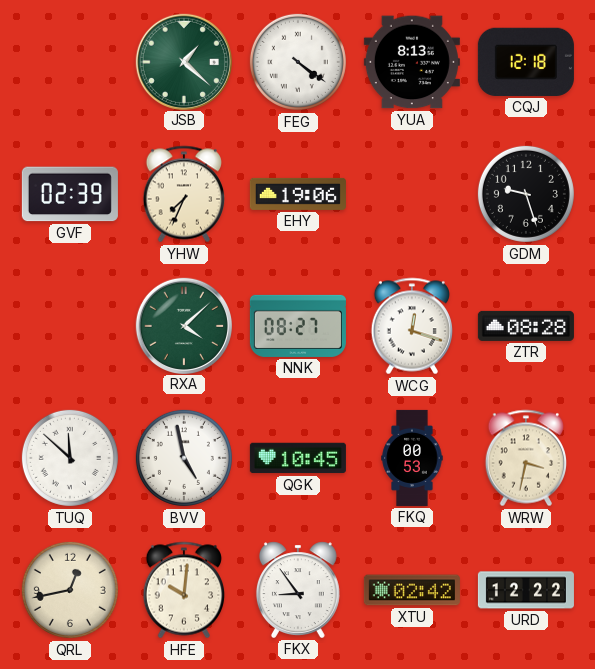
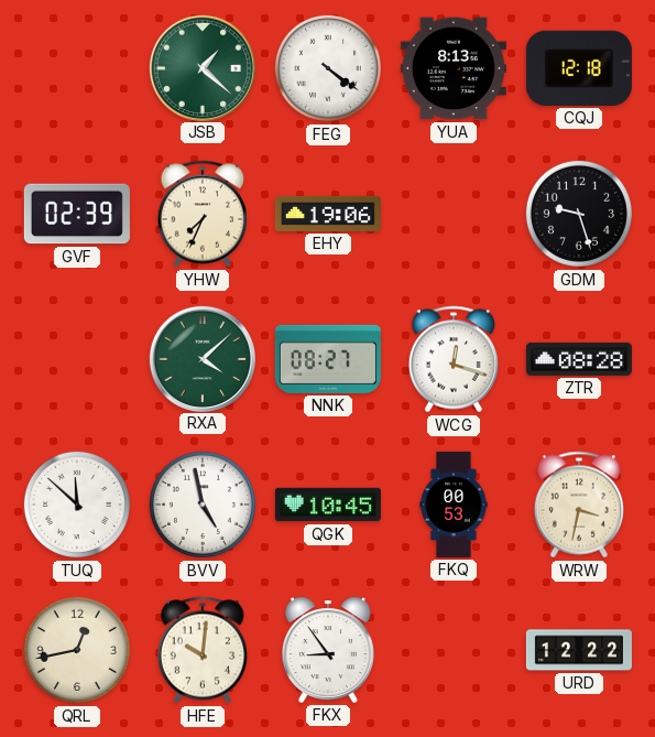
XTU: 02:42 -> none (412, 590)
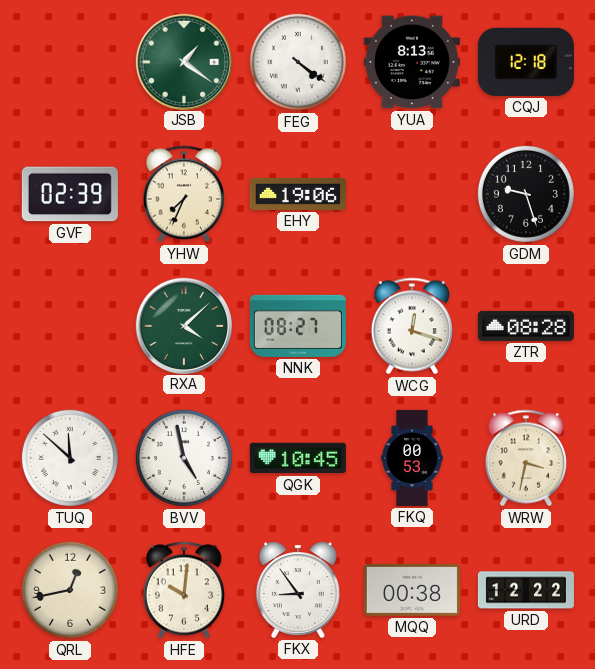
JSB: 1:22 -> 1:21 (183, 61)
MQQ: none -> 00:38 (412, 591)
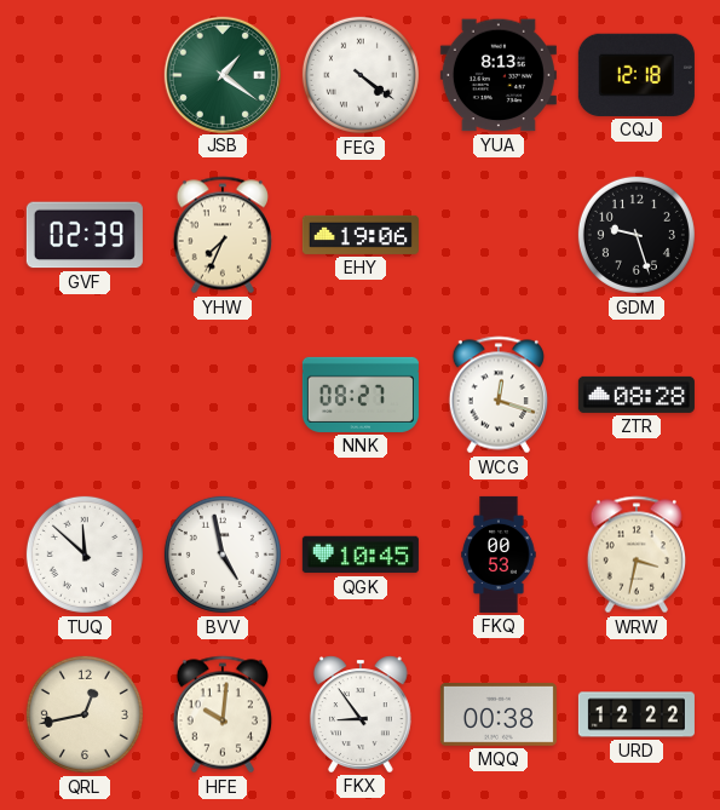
RXA: 4:08 -> none (183, 325)
